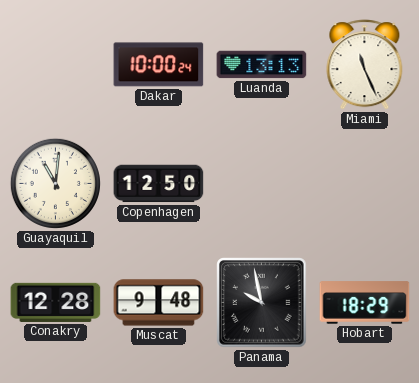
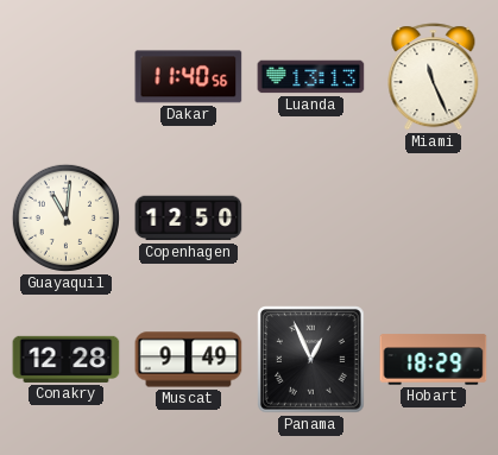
Dakar: 10:00 -> 11:40 (189, 77)
Muscat: 9:48 -> 9:49 (189, 360)
Panama: 9:58 -> 12:56 (311, 360)
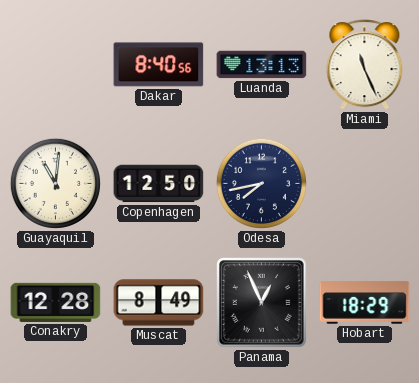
Dakar: 11:40 -> 8:40 (159, 65)
Odesa: none -> 7:43 (261, 183)
Muscat: 9:49 -> 8:49 (159, 303)
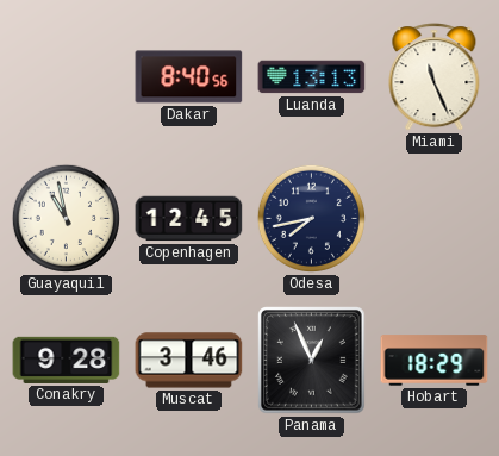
Guayaquil: 11:01 -> 10:58 (66, 218)
Copenhagen: 12:50 -> 12:45 (189, 219)
Conakry: 12:28 -> 9:28 (67, 360)
Muscat: 8:49 -> 3:46 (189, 361)
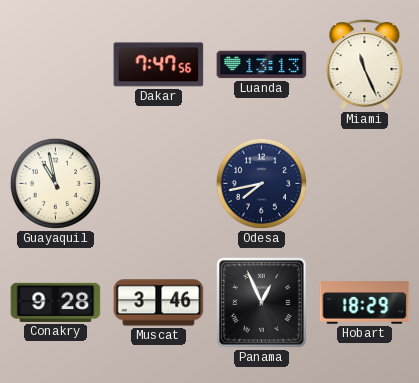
Dakar: 8:40 -> 7:47 (159, 65)
Copenhagen: 12:45 -> none (189, 219)
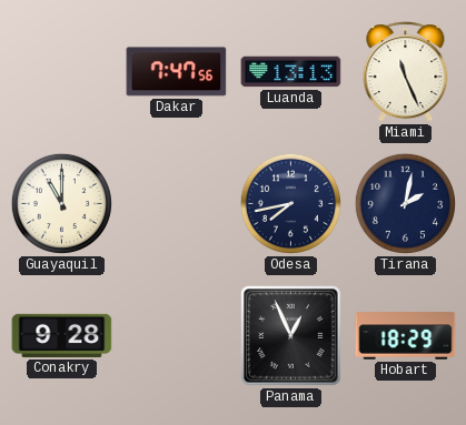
Guayaquil: 10:58 -> 11:00 (61, 203)
Tirana: none -> 2:02 (405, 203)
Muscat: 3:46 -> none (159, 303)
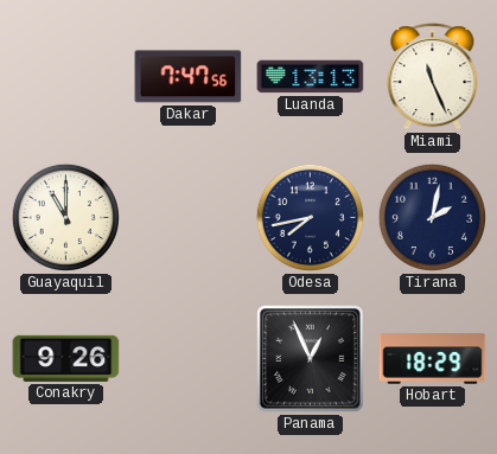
Conakry: 9:28 -> 9:26 (66, 358)
